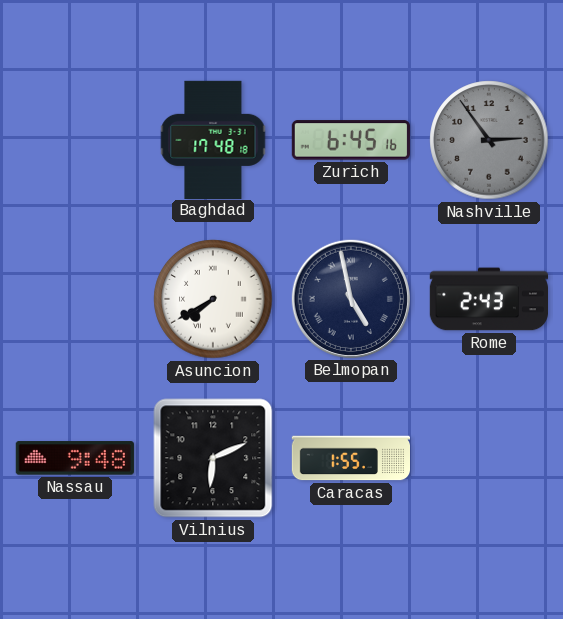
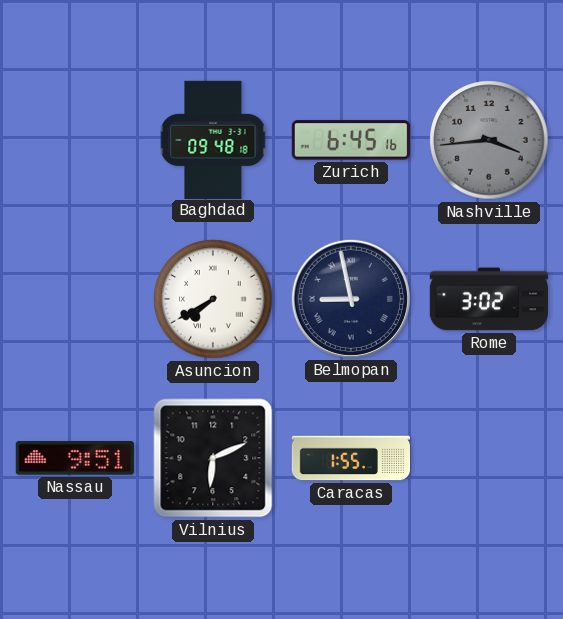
Baghdad: 17:48 -> 09:48 (213, 139)
Nashville: 2:54 -> 3:44 (489, 140)
Belmopan: 4:58 -> 8:58 (351, 299)
Rome: 2:43 -> 3:02 (488, 299)
Nassau: 9:48 -> 9:51 (75, 458)
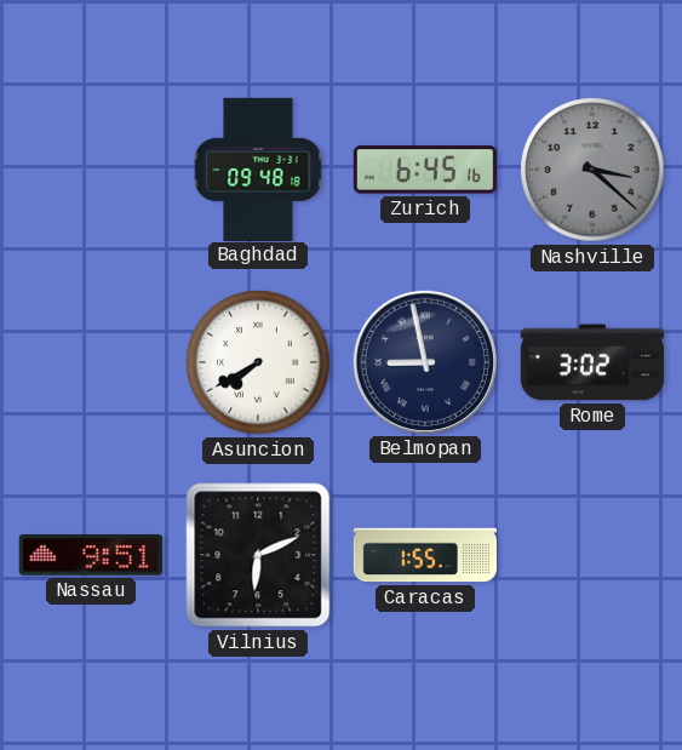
Nashville: 3:44 -> 3:22 (592, 170)
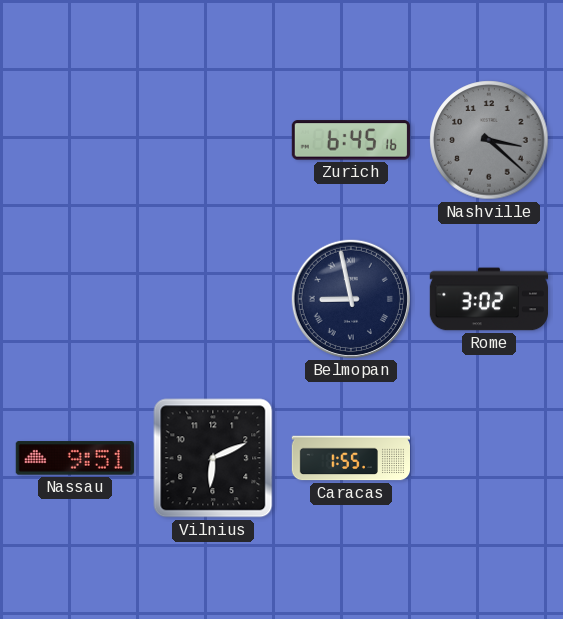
Baghdad: 09:48 -> none (258, 168)
Asuncion: 7:40 -> none (258, 362)
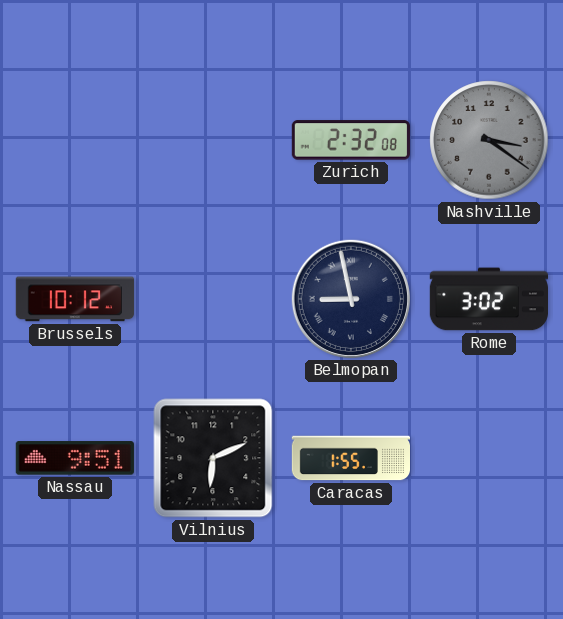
Zurich: 6:45 -> 2:32 (351, 140)
Nashville: 3:22 -> 3:21 (489, 140)
Brussels: none -> 10:12 (75, 299)
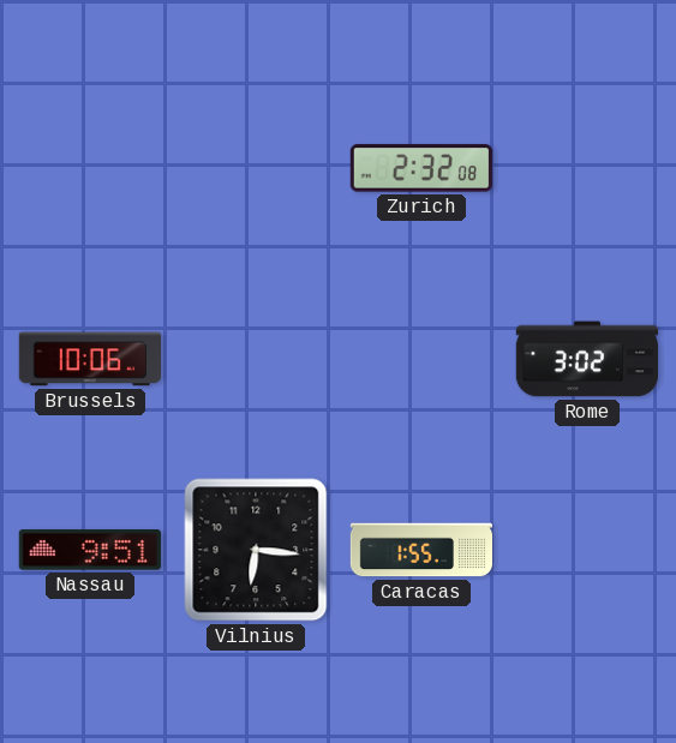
Nashville: 3:21 -> none (489, 140)
Brussels: 10:12 -> 10:06 (90, 359)
Belmopan: 8:58 -> none (351, 299)
Vilnius: 6:11 -> 6:16 (256, 550)
